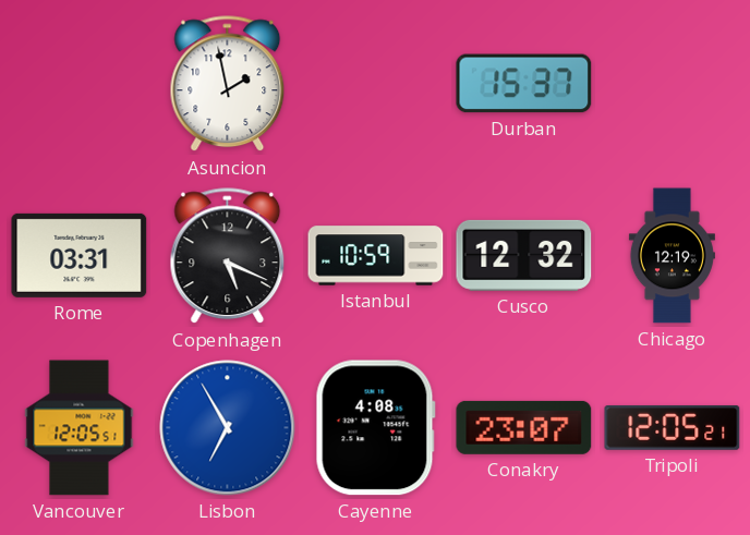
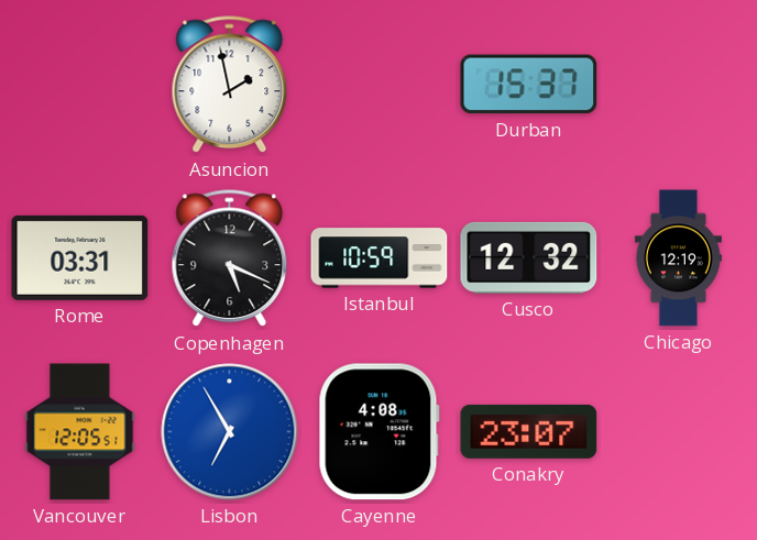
Tripoli: 12:05 -> none (673, 428)
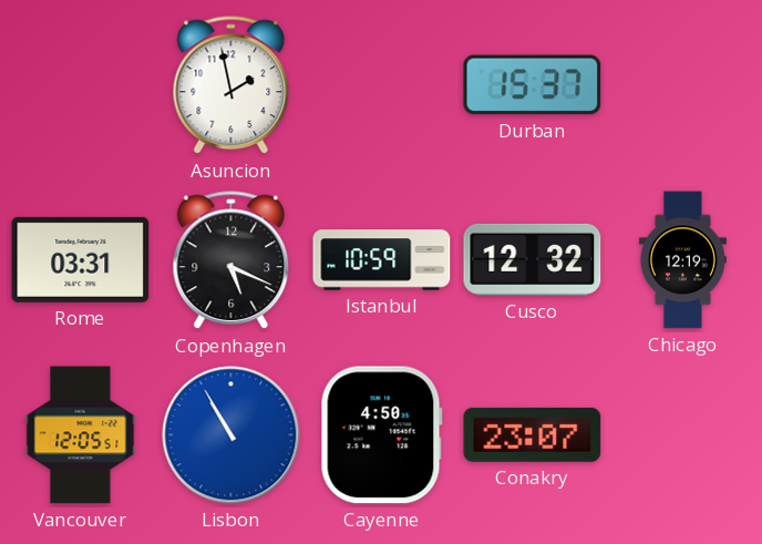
Lisbon: 6:55 -> 10:55 (231, 435)
Cayenne: 4:08 -> 4:50 (381, 435)
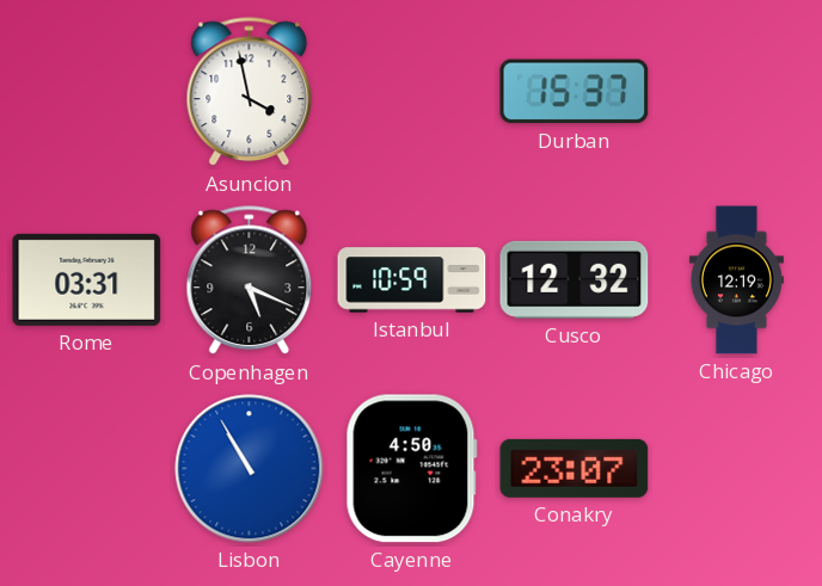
Asuncion: 1:58 -> 3:58 (250, 92)
Vancouver: 12:05 -> none (81, 435)
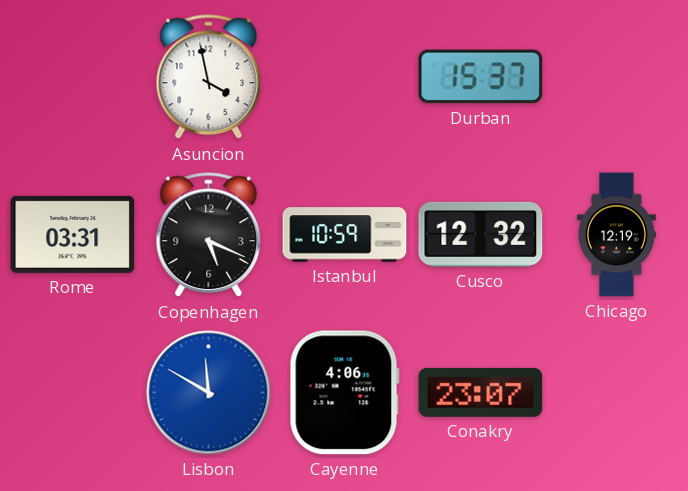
Lisbon: 10:55 -> 11:50 (209, 393)
Cayenne: 4:50 -> 4:06 (344, 393)
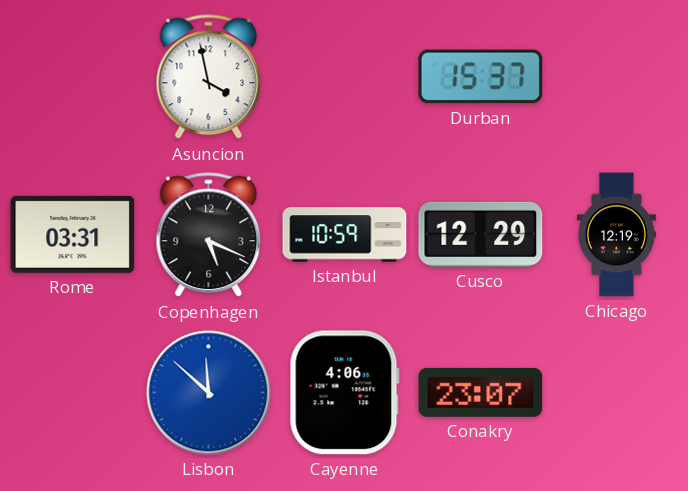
Cusco: 12:32 -> 12:29 (481, 234)
Lisbon: 11:50 -> 11:52 (209, 393)
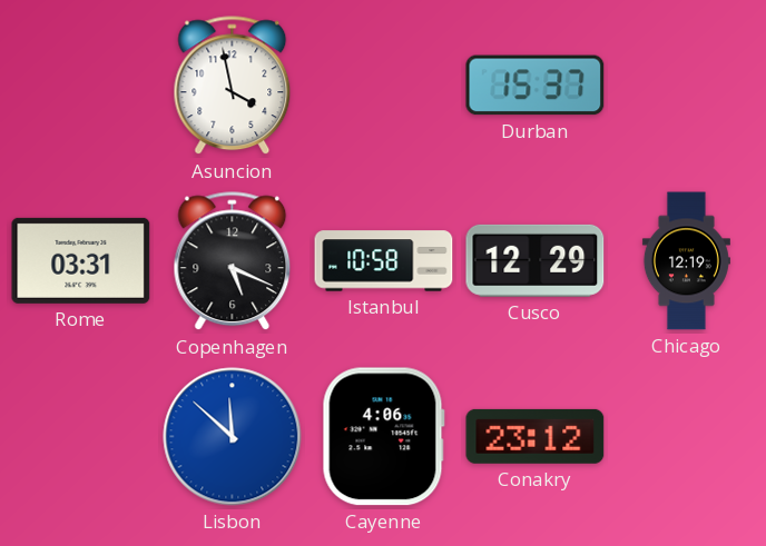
Istanbul: 10:59 -> 10:58 (384, 261)
Conakry: 23:07 -> 23:12 (536, 436)
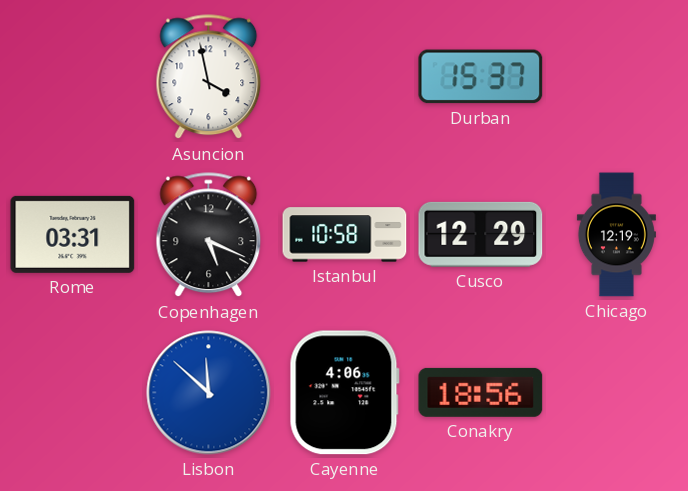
Conakry: 23:12 -> 18:56 (481, 392)
